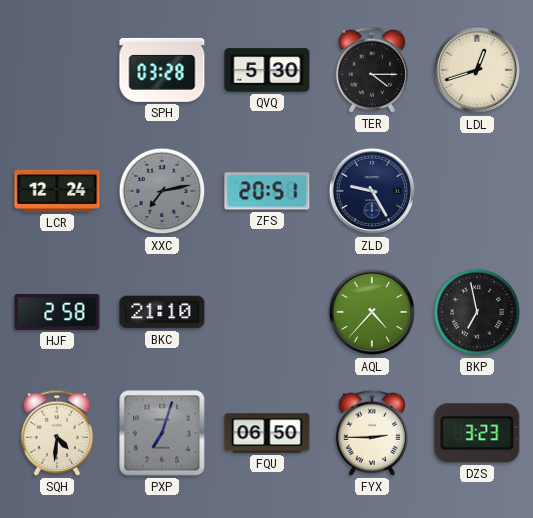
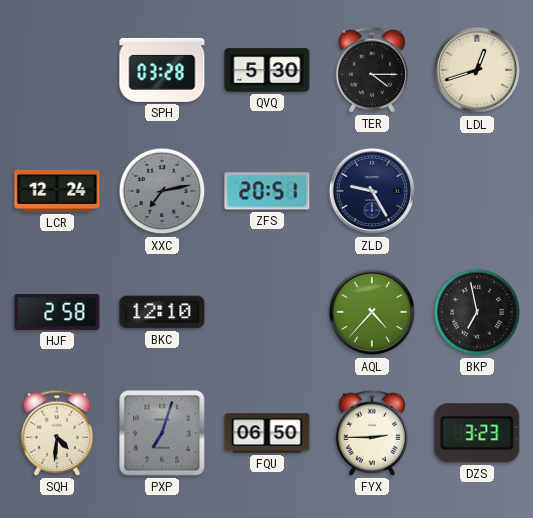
BKC: 21:10 -> 12:10 (162, 312)
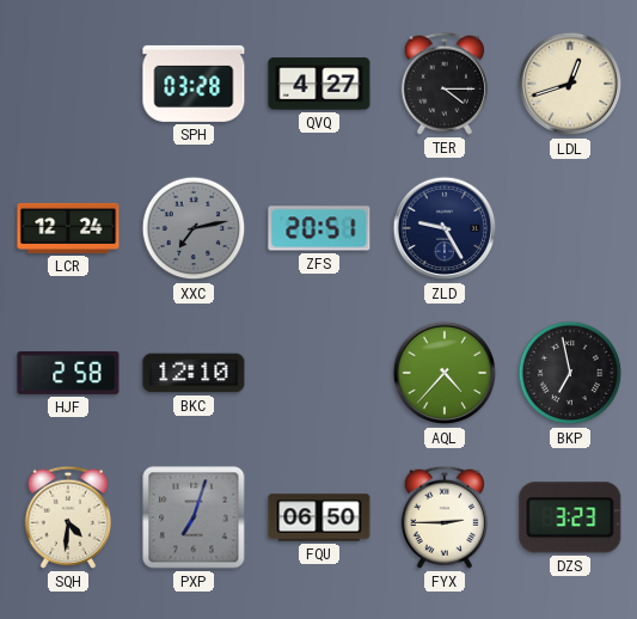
QVQ: 5:30 -> 4:27 (319, 84)
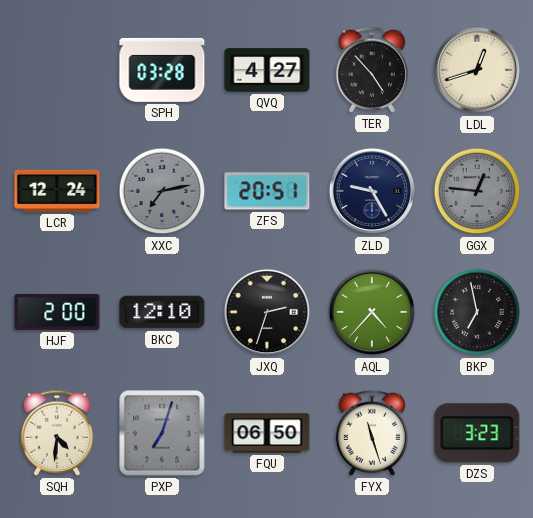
TER: 4:15 -> 4:53 (371, 70)
GGX: none -> 12:46 (477, 191)
HJF: 2:58 -> 2:00 (57, 312)
JXQ: none -> 2:33 (267, 312)
FYX: 2:45 -> 11:27 (371, 433)
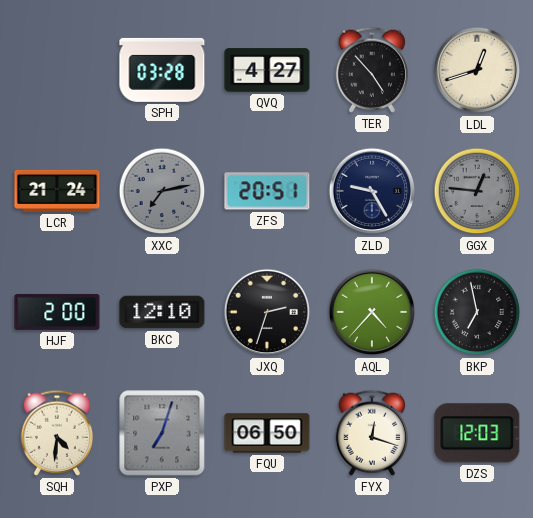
LCR: 12:24 -> 21:24 (57, 191)
FYX: 11:27 -> 12:18 (371, 433)
DZS: 3:23 -> 12:03 (477, 433)
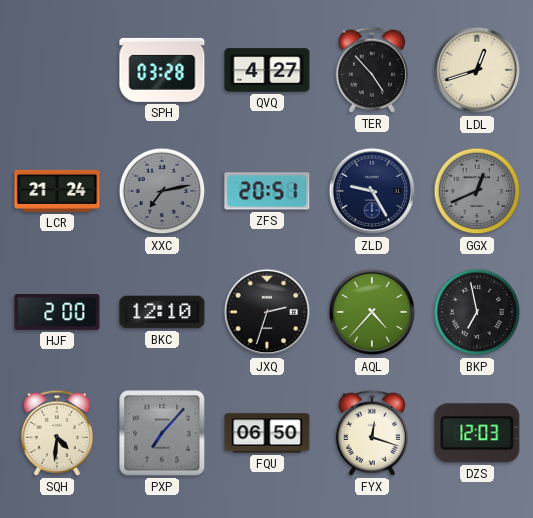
GGX: 12:46 -> 12:41 (477, 191)
PXP: 7:03 -> 7:07 (162, 433)
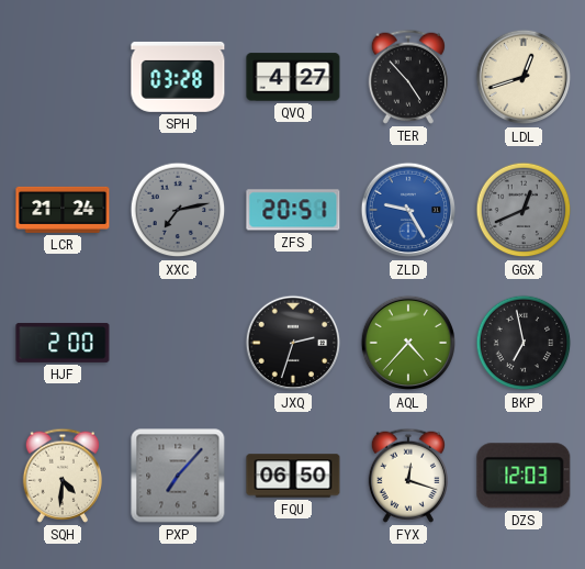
ZLD dial: navy -> blue (408, 210)
BKC: 12:10 -> none (162, 312)
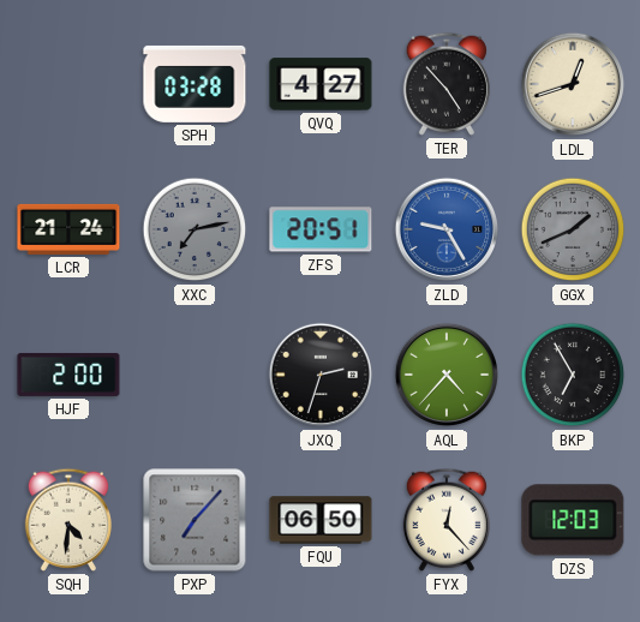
GGX: 12:41 -> 1:41 (573, 229)
BKP: 6:58 -> 6:55 (573, 375)
FYX: 12:18 -> 12:23 (445, 520)
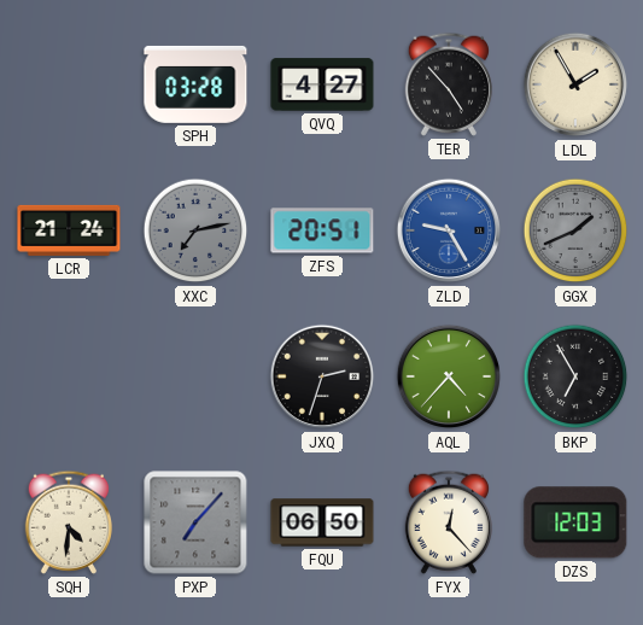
LDL: 12:42 -> 1:55 (575, 84)
HJF: 2:00 -> none (68, 375)
